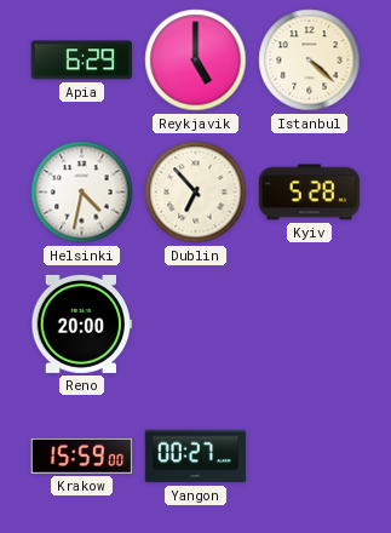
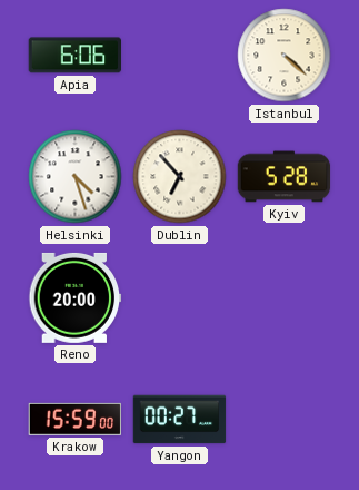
Apia: 6:29 -> 6:06 (74, 56)
Reykjavik: 5:00 -> none (196, 61)
Helsinki: 4:32 -> 4:27 (76, 177)
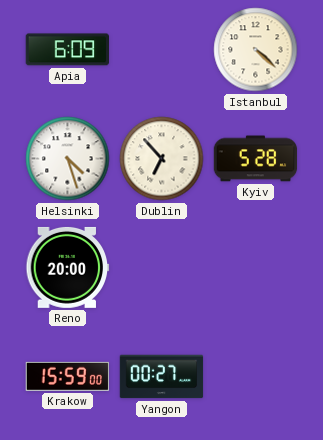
Apia: 6:06 -> 6:09 (67, 50)
